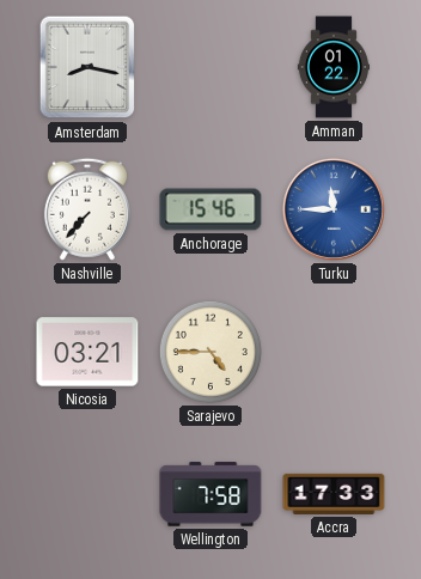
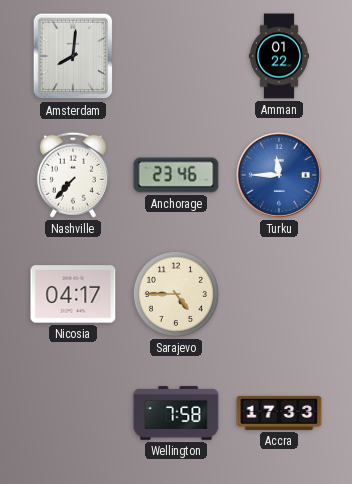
Amsterdam: 8:17 -> 8:01 (73, 56)
Anchorage: 15:46 -> 23:46 (176, 175)
Nicosia: 03:21 -> 04:17 (73, 294)
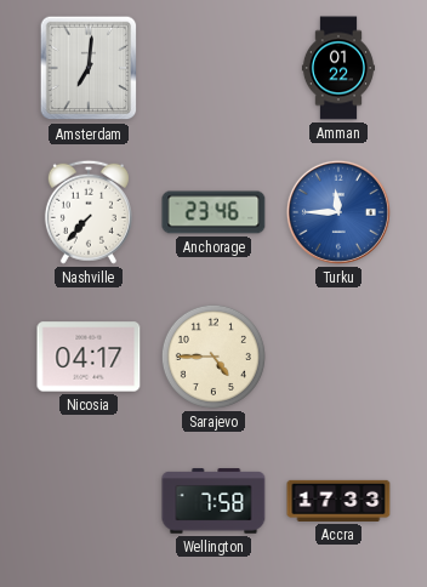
Amsterdam: 8:01 -> 7:01 (89, 68)
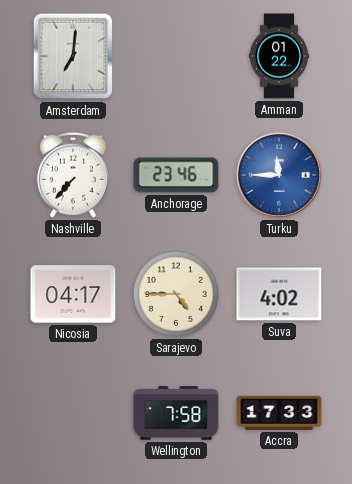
Suva: none -> 4:02 (279, 294)
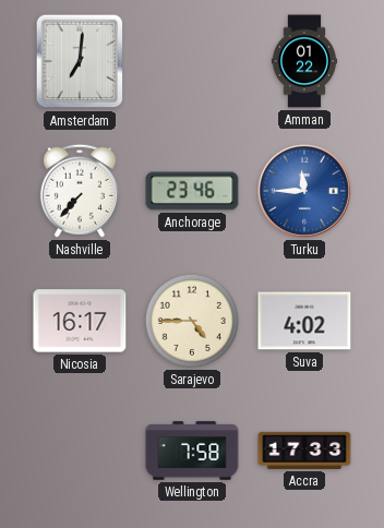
Nicosia: 04:17 -> 16:17 (80, 321)
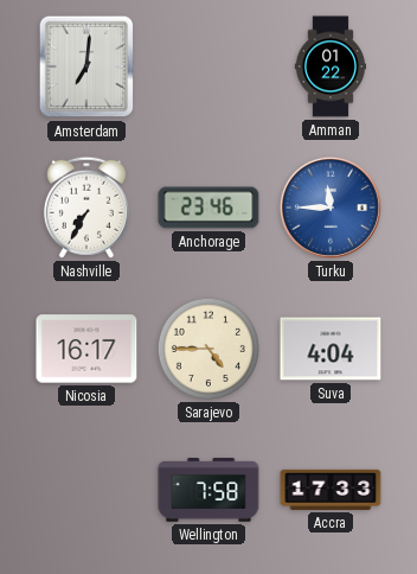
Nashville: 7:37 -> 7:35 (86, 208)
Suva: 4:02 -> 4:04 (331, 349)
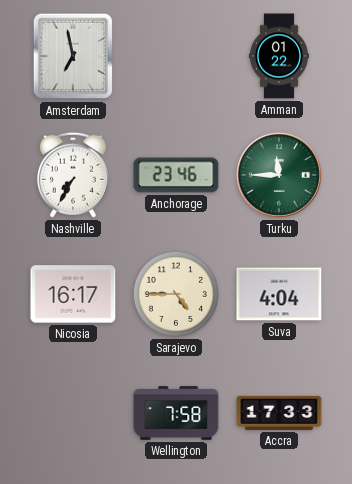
Amsterdam: 7:01 -> 6:58 (73, 56)
Turku dial: blue -> green (279, 175)
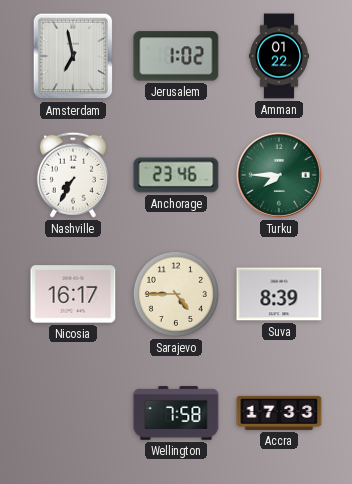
Jerusalem: none -> 1:02 (176, 56)
Turku: 11:45 -> 7:45 (279, 175)
Suva: 4:04 -> 8:39 (279, 294)
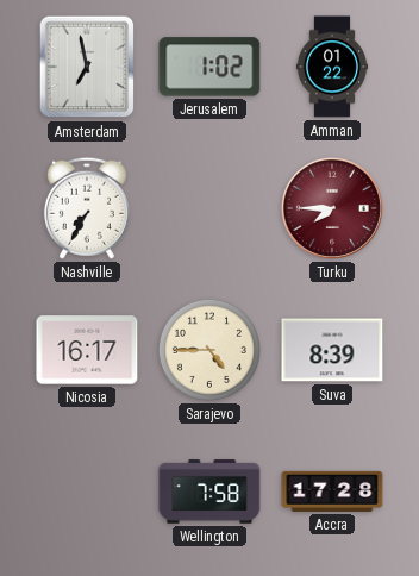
Anchorage: 23:46 -> none (176, 175)
Turku dial: green -> burgundy (332, 208)
Accra: 17:33 -> 17:28 (332, 492)
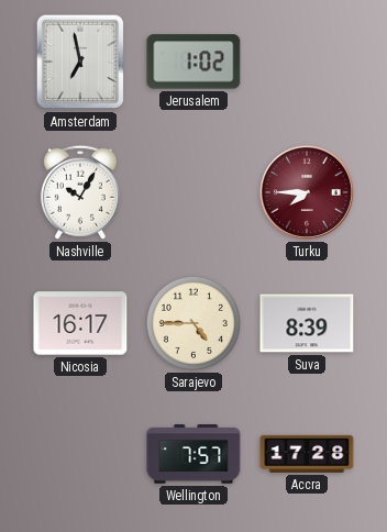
Amman: 01:22 -> none (332, 67)
Nashville: 7:35 -> 10:05 (80, 192)
Wellington: 7:58 -> 7:57 (193, 454)
